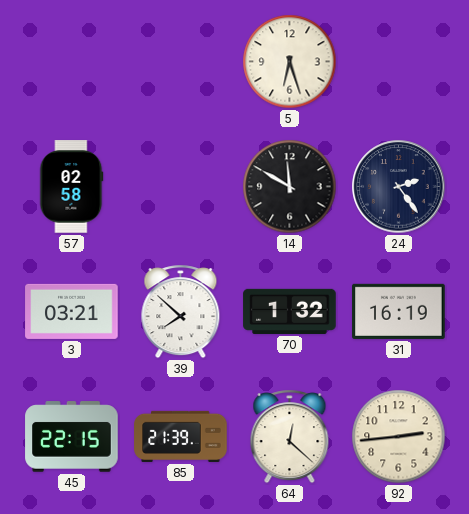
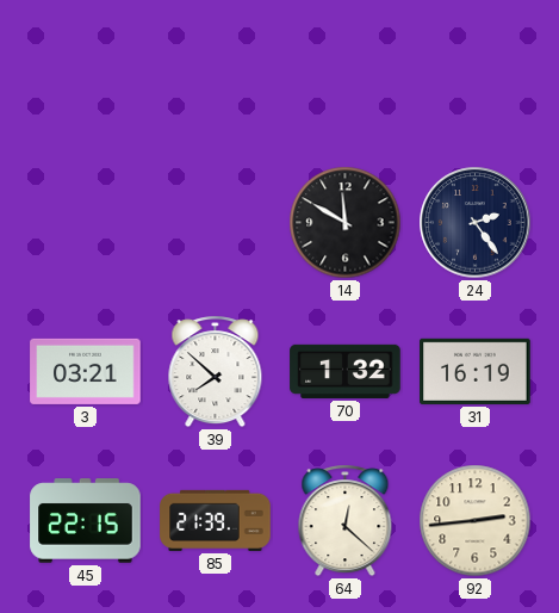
5: 6:27 -> none (290, 62)
57: 02:58 -> none (71, 187)
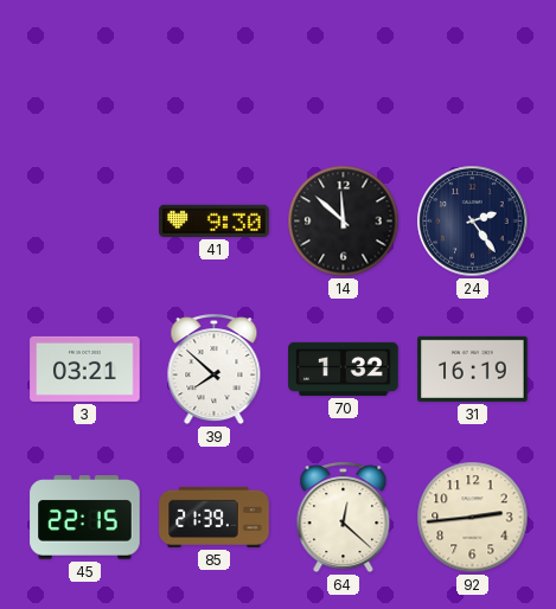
41: none -> 9:30 (215, 220)
14: 11:50 -> 11:52 (344, 222)
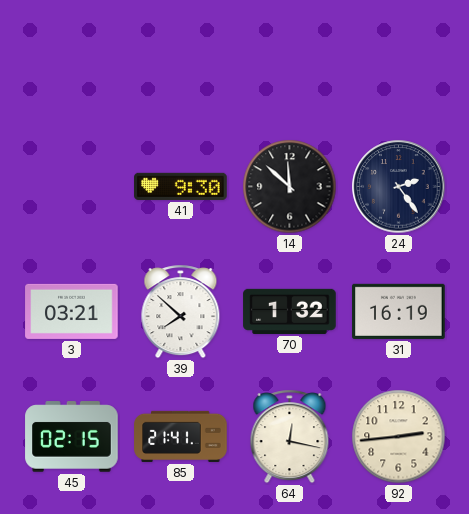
45: 22:15 -> 02:15 (72, 437)
85: 21:39 -> 21:41 (181, 436)
64: 12:22 -> 12:17 (290, 437)
